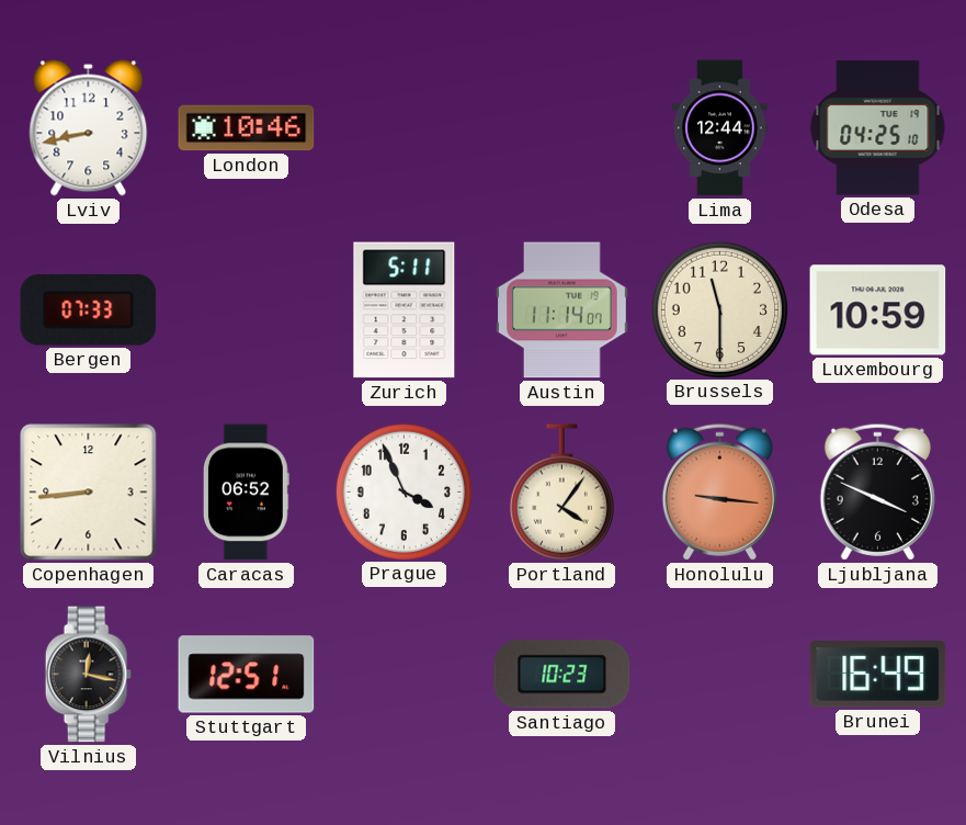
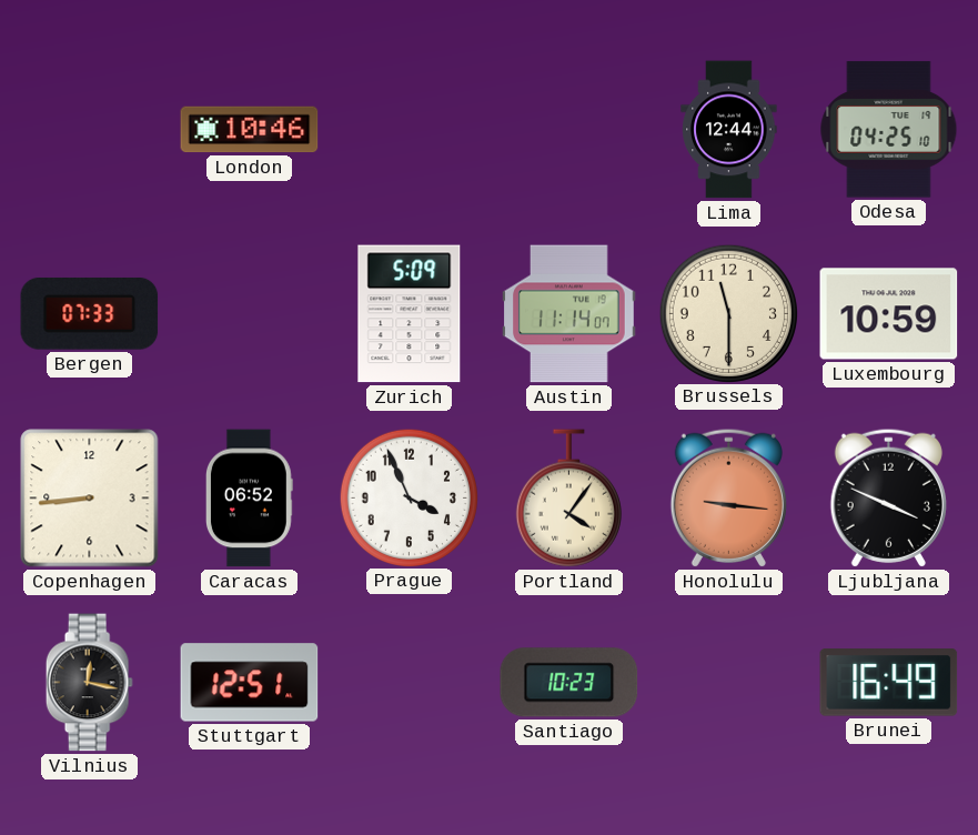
Lviv: 8:43 -> none (89, 128)
Zurich: 5:11 -> 5:09 (410, 314)
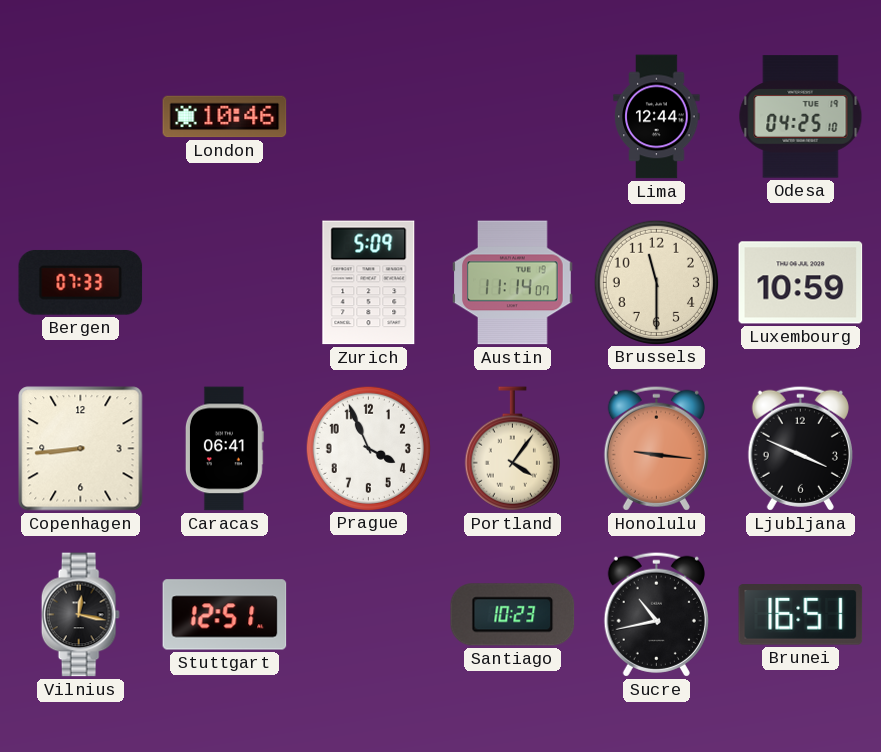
Caracas: 06:52 -> 06:41 (224, 449)
Sucre: none -> 10:43 (656, 614)
Brunei: 16:49 -> 16:51 (801, 615)
